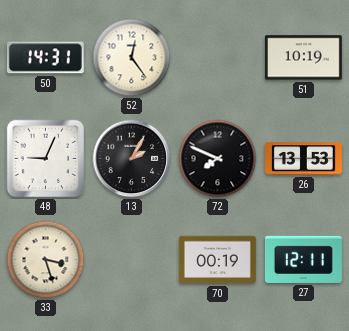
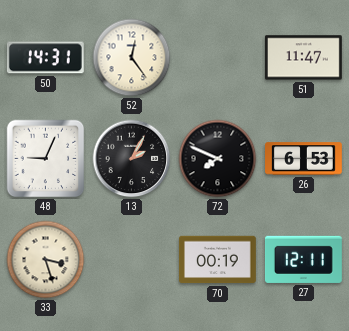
51: 10:19 -> 11:47 (303, 58)
26: 13:53 -> 6:53 (304, 159)
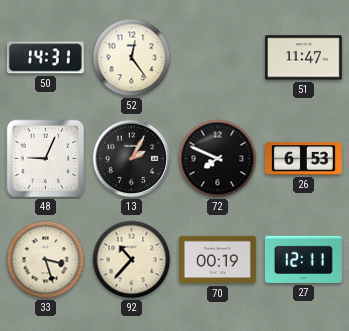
92: none -> 10:37 (132, 260)
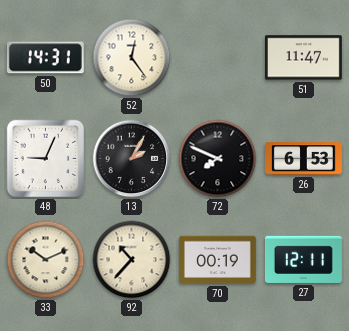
33: 3:27 -> 10:11 (46, 260)
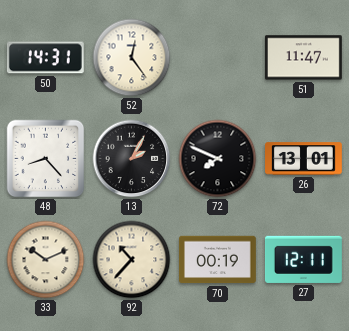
48: 9:04 -> 8:23 (46, 159)
26: 6:53 -> 13:01 (304, 159)
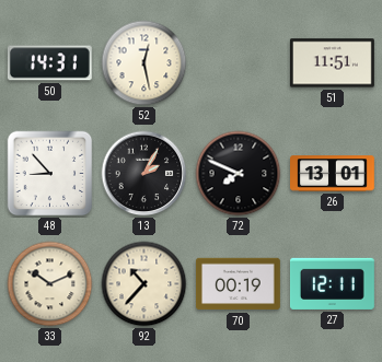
52: 12:24 -> 12:28 (144, 63)
51: 11:47 -> 11:51 (332, 63)
48: 8:23 -> 8:53 (50, 174)
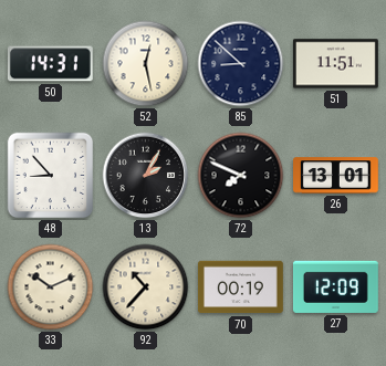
85: none -> 8:52 (241, 64)
27: 12:11 -> 12:09 (335, 286)
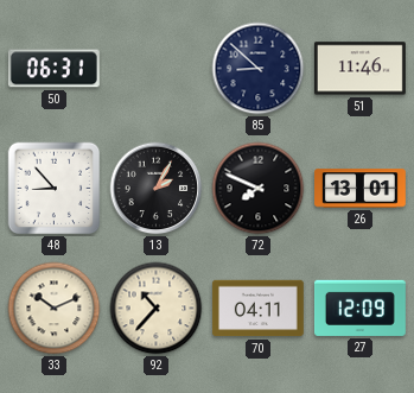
50: 14:31 -> 06:31 (53, 69)
52: 12:28 -> none (146, 64)
51: 11:51 -> 11:46 (359, 69)
70: 00:19 -> 04:11 (259, 309)
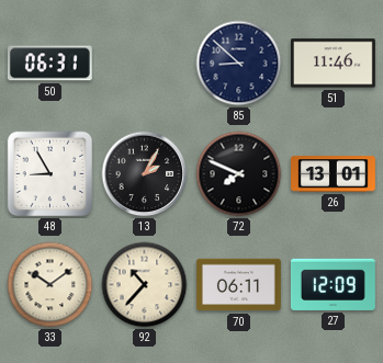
48: 8:53 -> 8:55 (50, 174)
33: 10:11 -> 10:09 (50, 285)
70: 04:11 -> 06:11 (239, 285)
